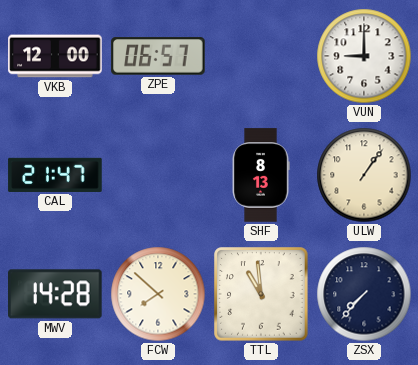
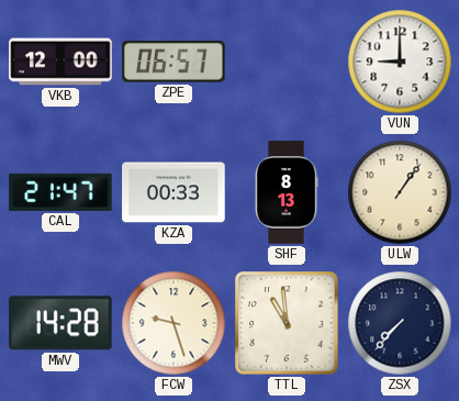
KZA: none -> 00:33 (173, 192)
FCW: 7:52 -> 9:27 (173, 323)
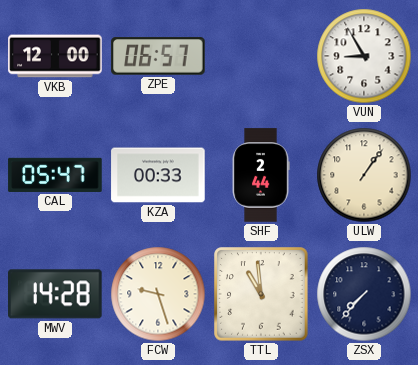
VUN: 9:00 -> 8:55 (364, 56)
CAL: 21:47 -> 05:47 (55, 175)
SHF: 8:13 -> 2:44 (261, 175)
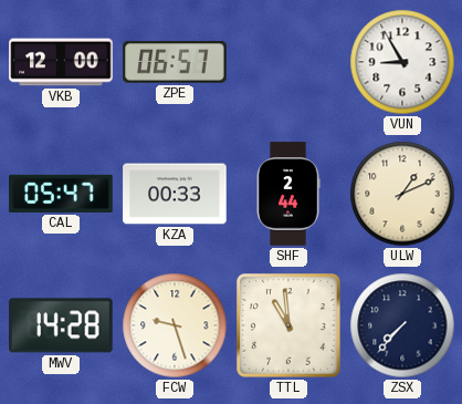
ULW: 1:06 -> 1:11 (402, 194)
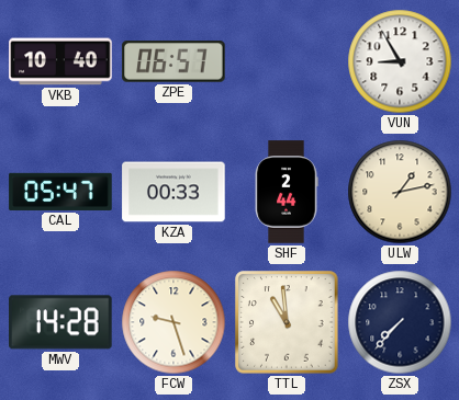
VKB: 12:00 -> 10:40 (60, 61)
ULW: 1:11 -> 1:13 (400, 192)
